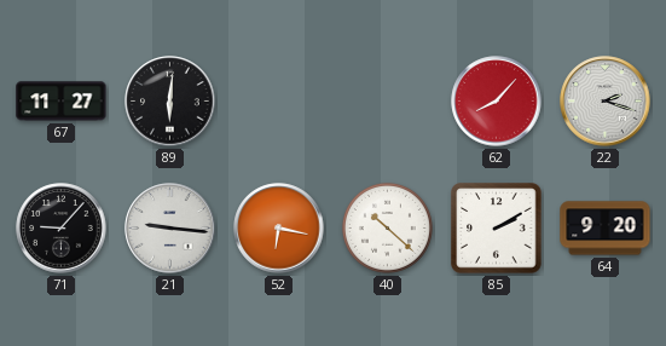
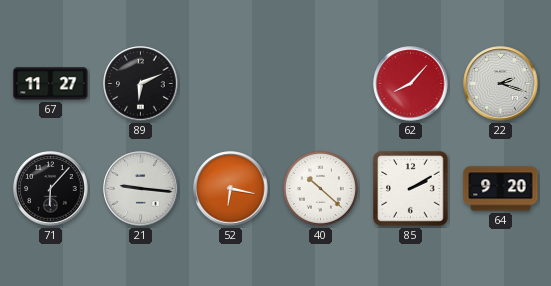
89: 6:01 -> 6:11 (141, 84)
71: 9:07 -> 6:07 (51, 189)
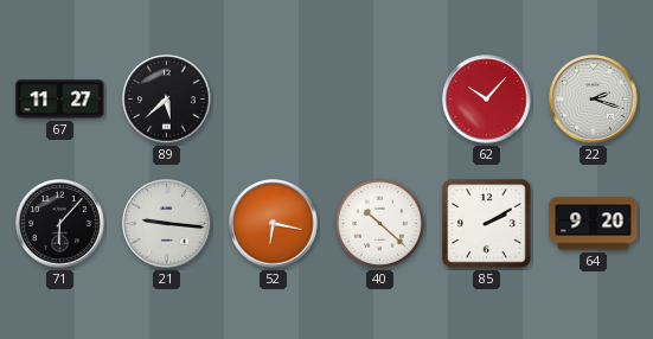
89: 6:11 -> 5:38 (167, 100)
62: 8:07 -> 10:07 (487, 100)
